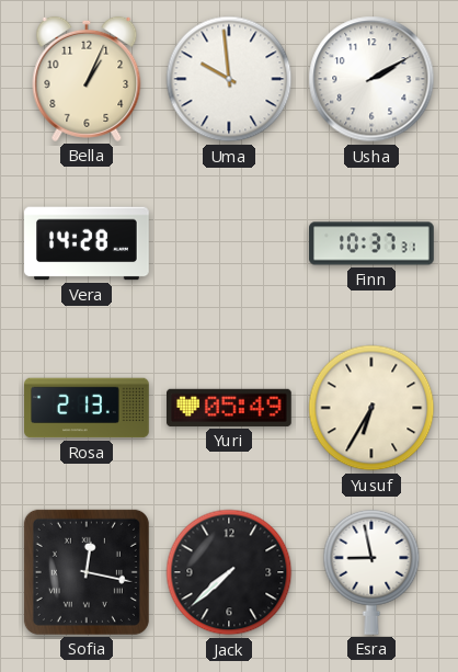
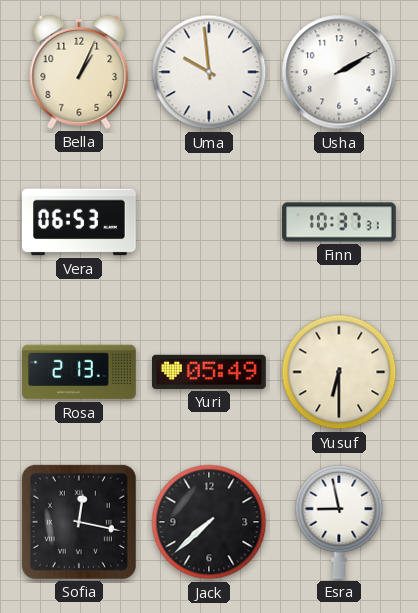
Vera: 14:28 -> 06:53 (79, 222)
Yusuf: 6:35 -> 6:30 (339, 372)
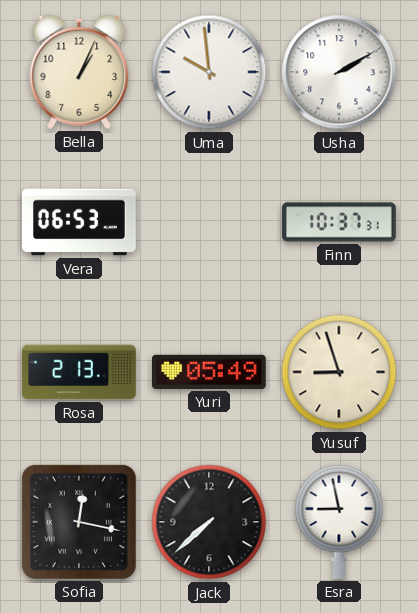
Yusuf: 6:30 -> 8:57 (339, 372)
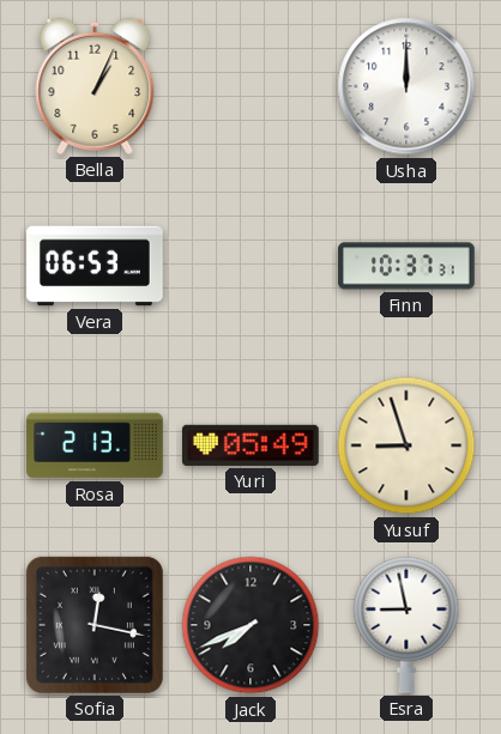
Uma: 9:59 -> none (209, 72)
Usha: 2:10 -> 12:00 (406, 86)
Jack: 7:38 -> 7:41 (251, 625)
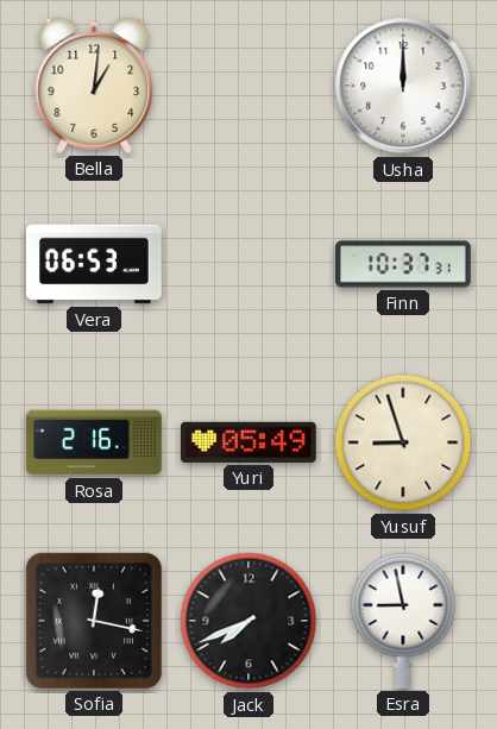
Bella: 1:04 -> 1:01 (94, 86)
Rosa: 2:13 -> 2:16 (94, 442)
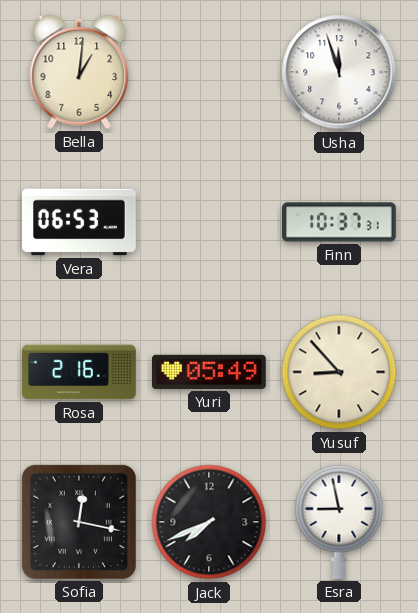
Usha: 12:00 -> 11:57 (339, 72)
Yusuf: 8:57 -> 8:53 (339, 372)
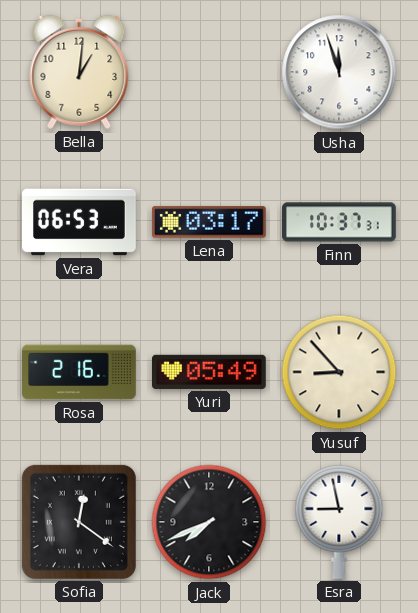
Lena: none -> 03:17 (210, 222)
Sofia: 12:17 -> 12:21 (79, 522)
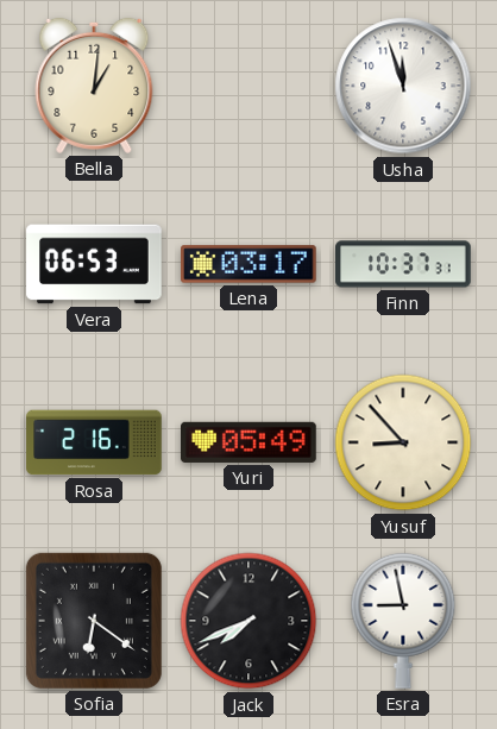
Sofia: 12:21 -> 6:21 (94, 621)
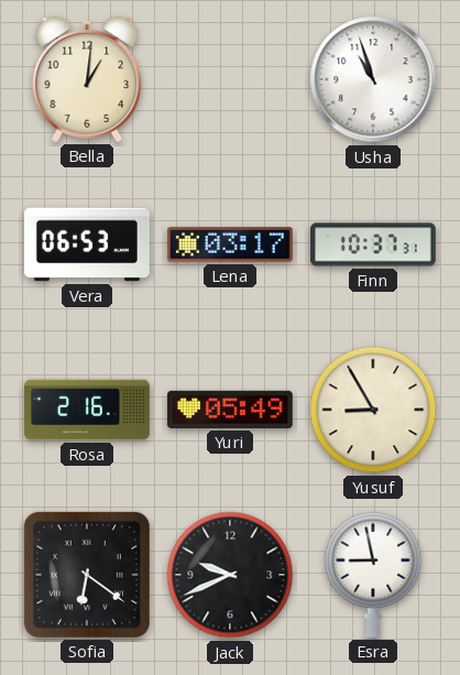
Usha: 11:57 -> 10:57 (373, 79)
Yusuf: 8:53 -> 8:55 (373, 410)
Jack: 7:41 -> 9:41 (230, 575)
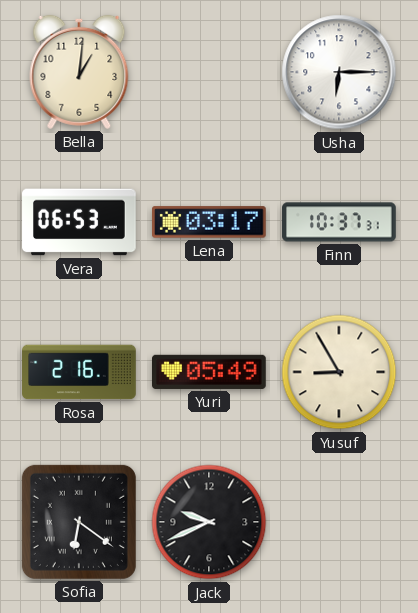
Usha: 10:57 -> 6:15 (339, 72)
Esra: 8:58 -> none (373, 575)
